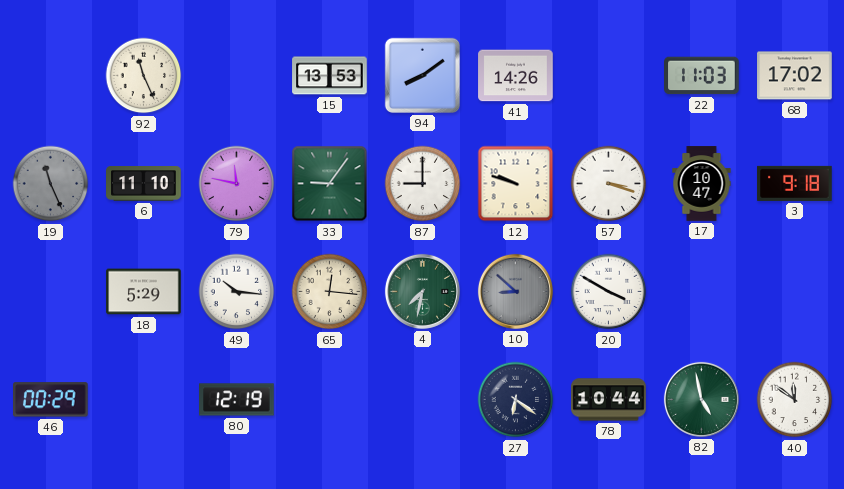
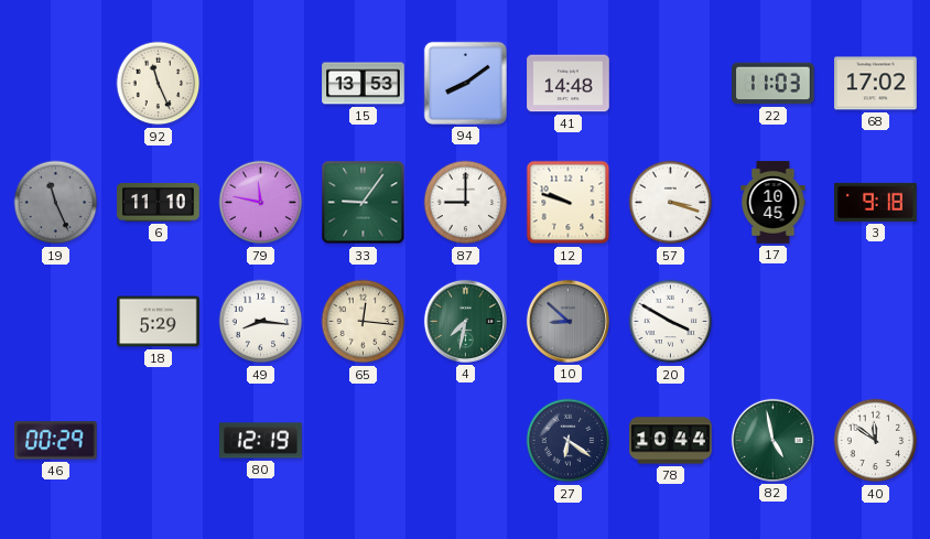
41: 14:26 -> 14:48 (569, 84)
17: 10:47 -> 10:45 (774, 203)
49: 10:16 -> 8:16 (261, 322)
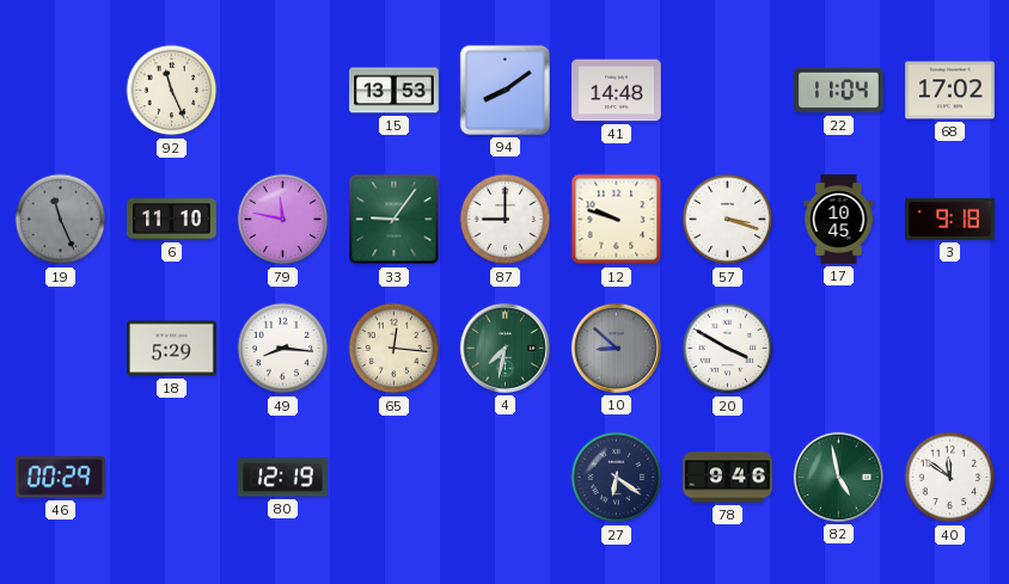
22: 11:03 -> 11:04 (839, 91)
78: 10:44 -> 9:46 (728, 478)
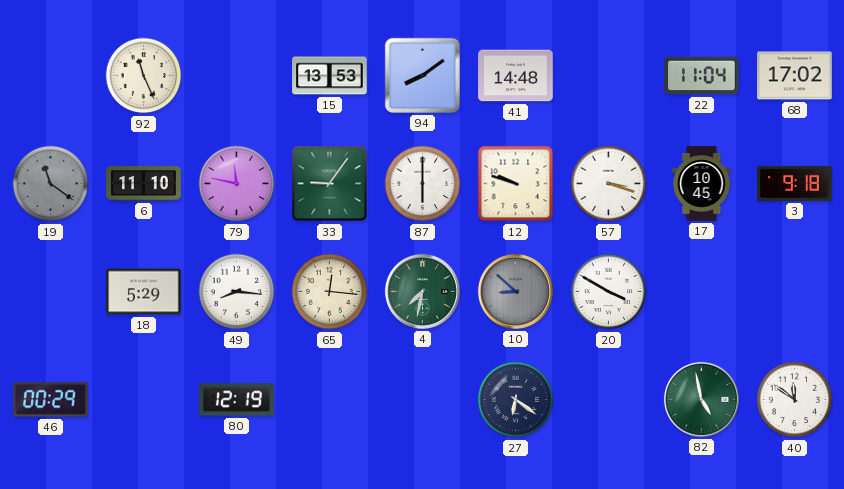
19: 11:26 -> 11:21 (51, 184)
87: 9:00 -> 6:00 (423, 184)
78: 9:46 -> none (728, 478)
